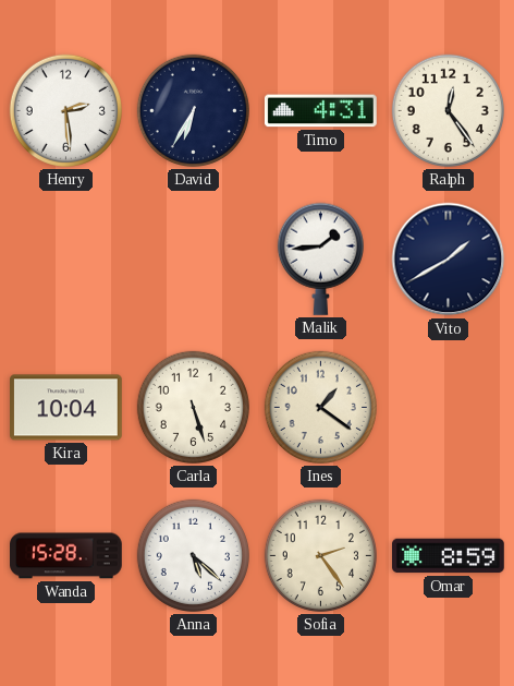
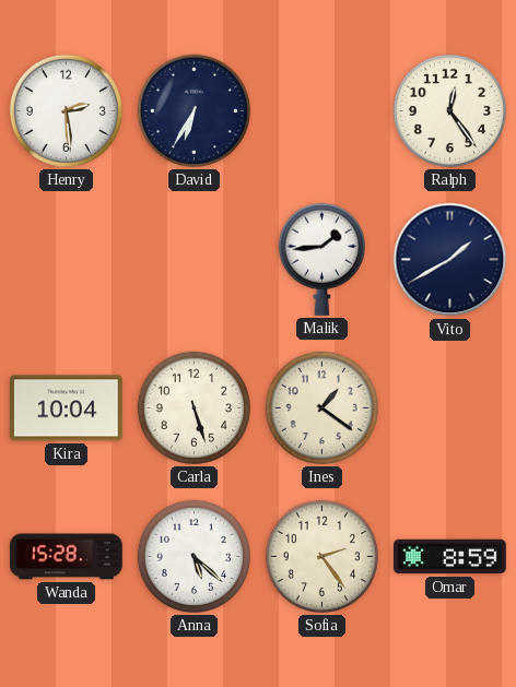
Timo: 4:31 -> none (321, 111)
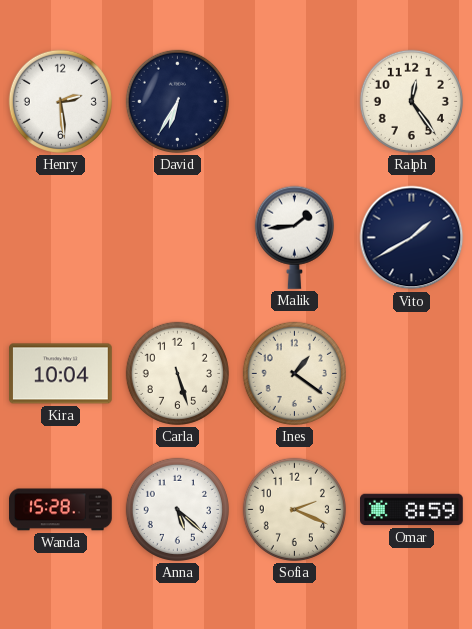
Sofia: 2:24 -> 2:19 (294, 509)
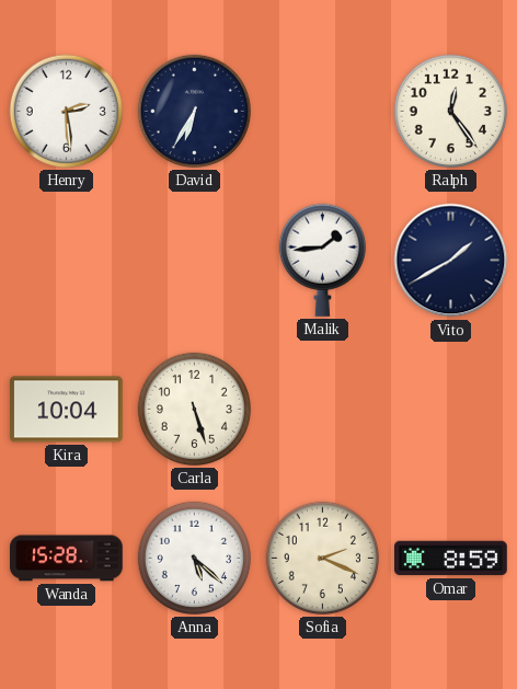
Ines: 1:21 -> none (294, 373)
